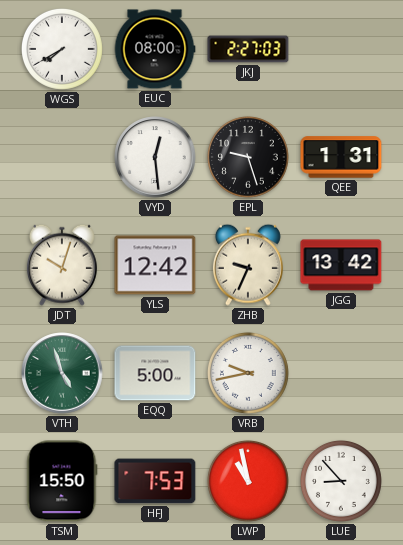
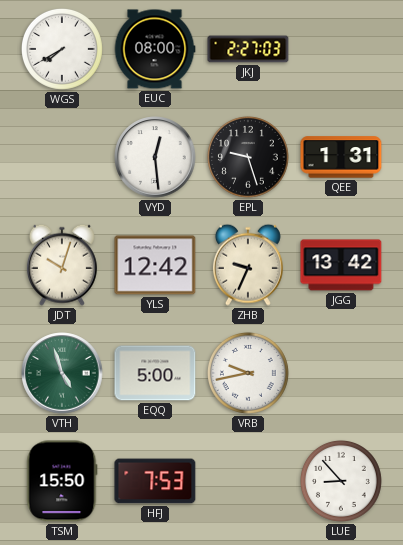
LWP: 10:58 -> none (248, 481)
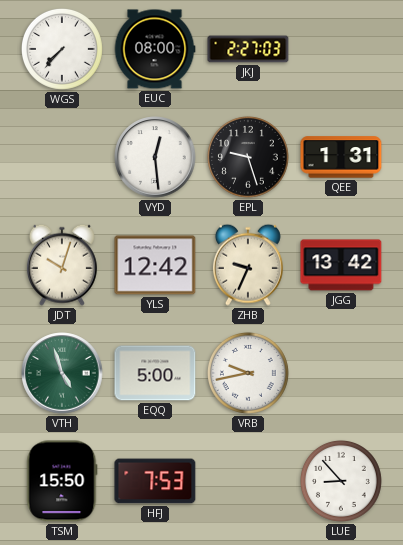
WGS: 7:40 -> 7:37 (62, 49)
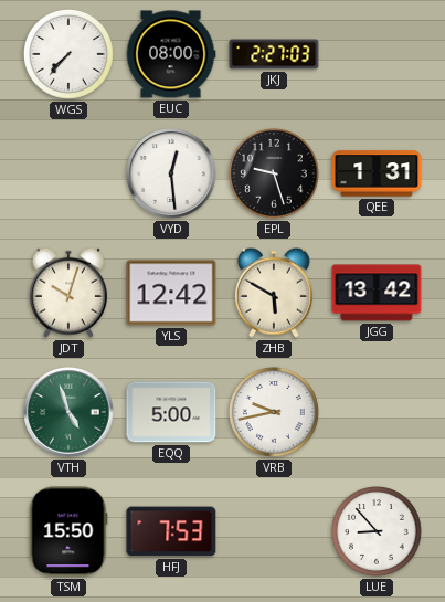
ZHB: 9:34 -> 5:50 (274, 293)
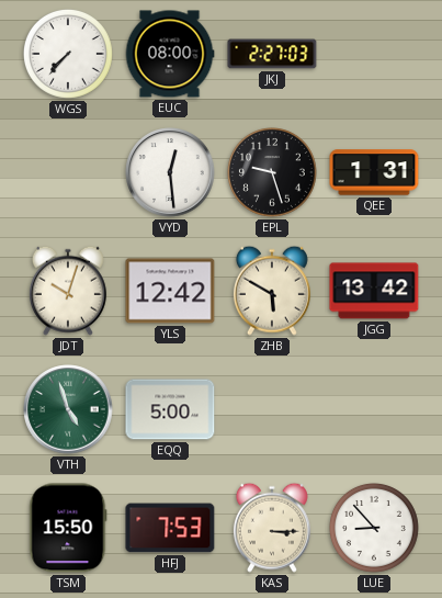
VRB: 9:43 -> none (274, 412)
KAS: none -> 3:15 (272, 528)
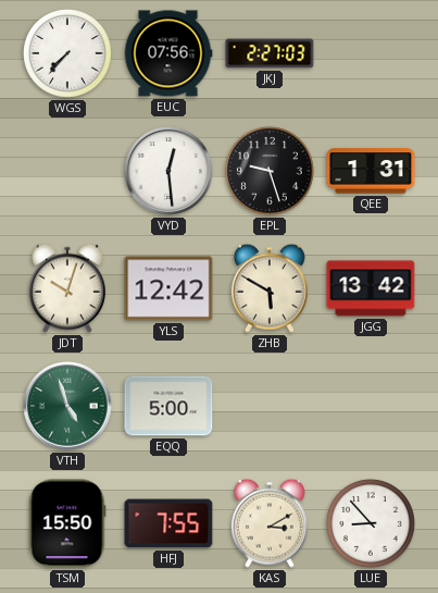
EUC: 08:00 -> 07:56 (168, 53)
HFJ: 7:53 -> 7:55 (168, 523)
KAS: 3:15 -> 3:10 (270, 523)
